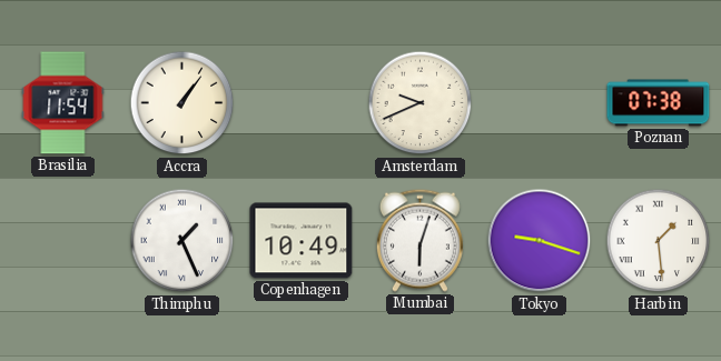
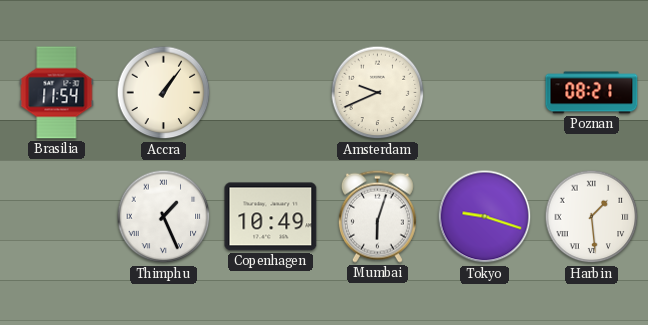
Poznan: 07:38 -> 08:21 (592, 93)
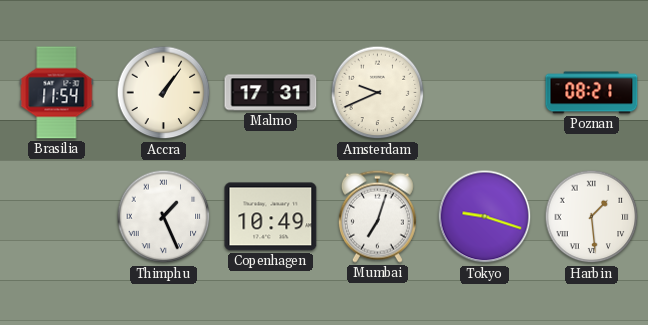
Malmo: none -> 17:31 (271, 93)
Mumbai: 6:03 -> 7:03 (377, 216)
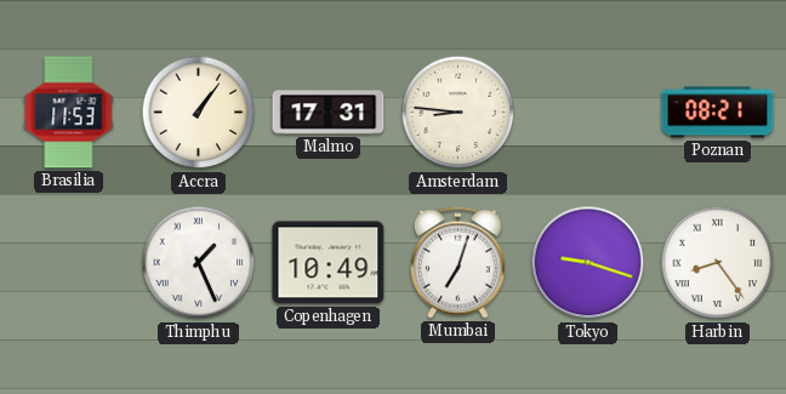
Brasilia: 11:54 -> 11:53 (69, 113)
Amsterdam: 9:41 -> 8:46 (458, 113)
Harbin: 1:29 -> 8:24 (718, 263)
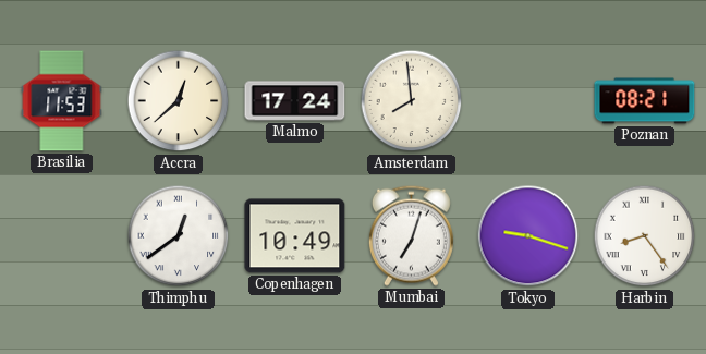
Accra: 1:06 -> 12:38 (179, 101)
Malmo: 17:31 -> 17:24 (295, 101)
Amsterdam: 8:46 -> 7:59 (412, 101)
Thimphu: 1:26 -> 12:39 (179, 236)
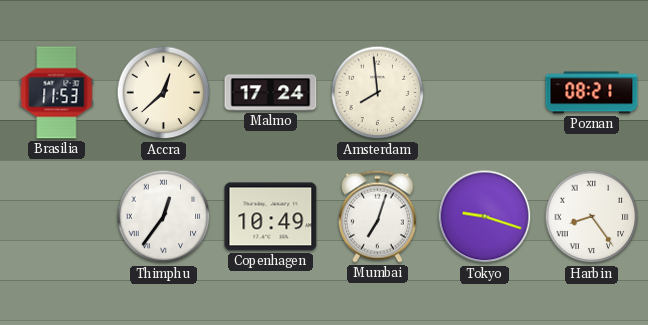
Thimphu: 12:39 -> 12:36 (164, 217)
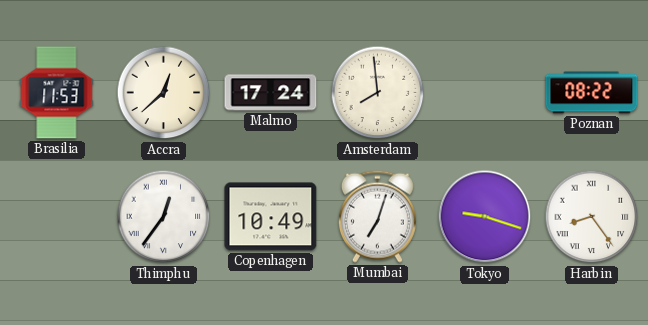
Poznan: 08:21 -> 08:22 (592, 93)
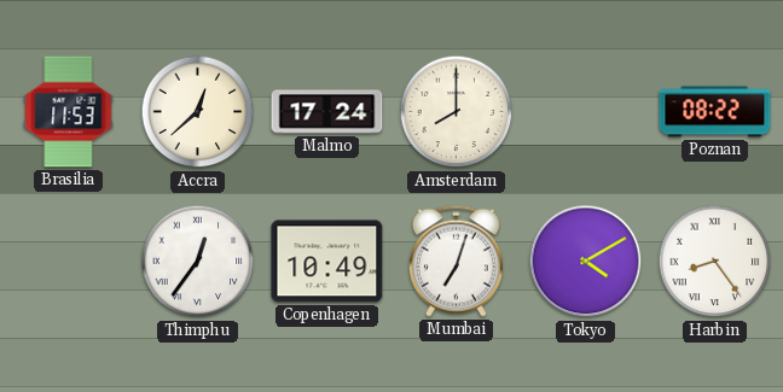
Amsterdam: 7:59 -> 8:00 (457, 112)
Tokyo: 9:18 -> 4:10 (586, 262)
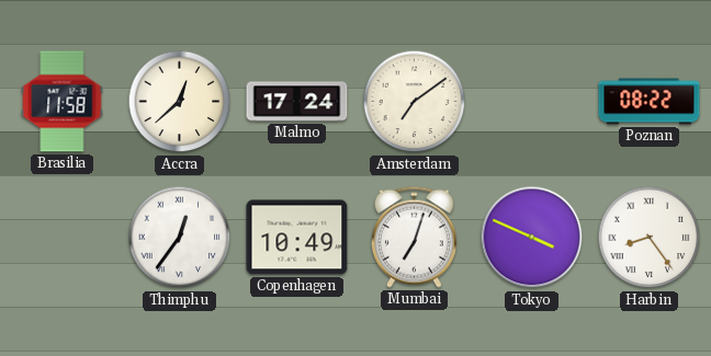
Brasilia: 11:53 -> 11:58 (63, 102)
Amsterdam: 8:00 -> 7:09 (415, 102)
Tokyo: 4:10 -> 3:49 (532, 238)
